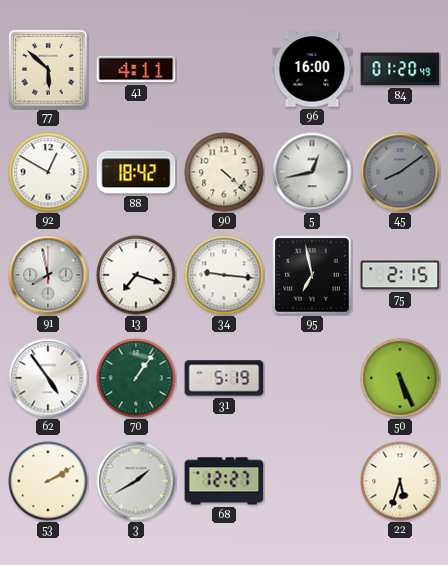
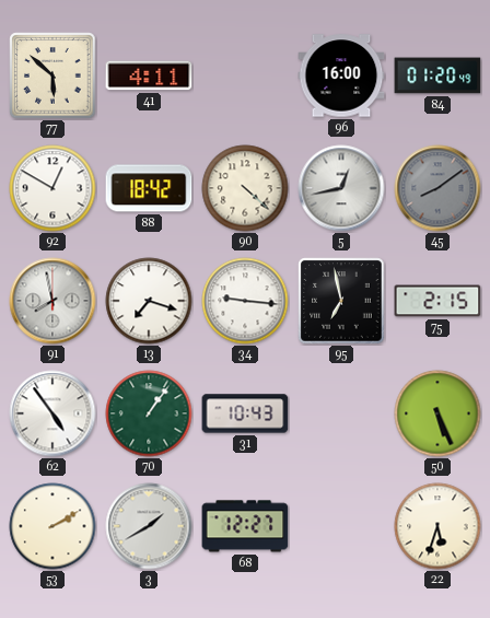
31: 5:19 -> 10:43 (245, 413)
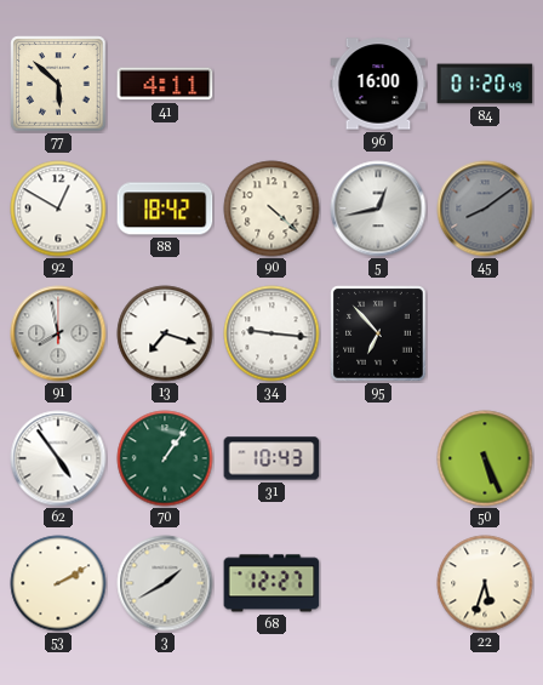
95: 6:58 -> 6:53 (378, 333)
75: 2:15 -> none (437, 301)
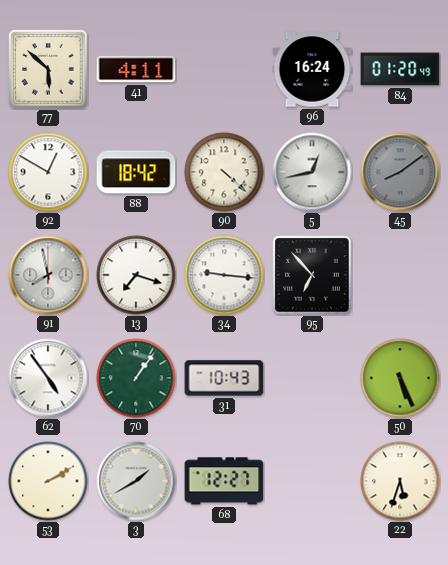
96: 16:00 -> 16:24 (312, 69)
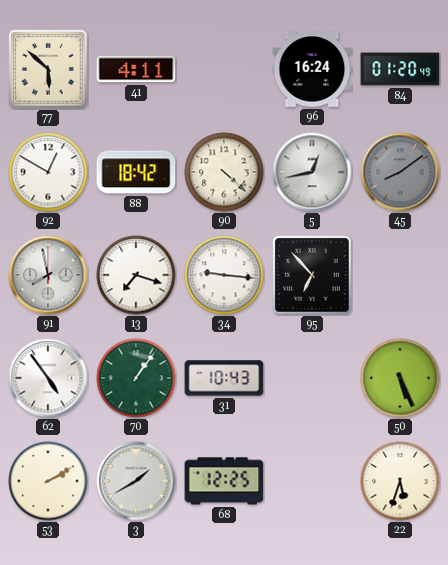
68: 12:27 -> 12:25 (224, 481)
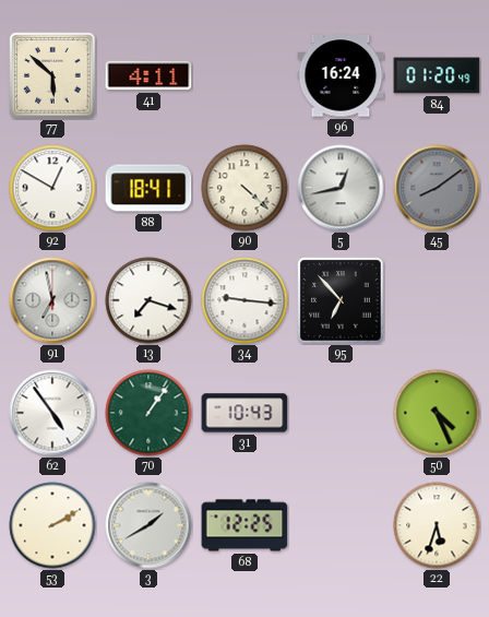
88: 18:42 -> 18:41 (148, 188)
91: 7:58 -> 6:58 (52, 300)
50: 5:26 -> 4:26 (437, 413)
